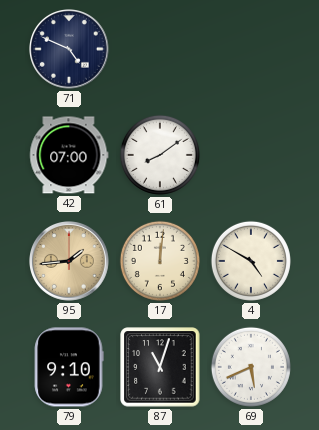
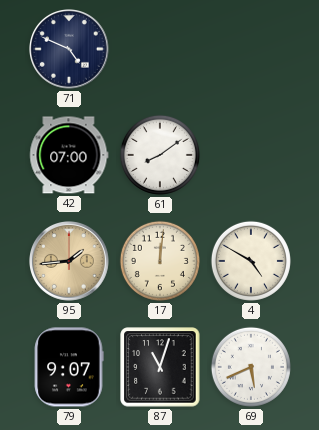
79: 9:10 -> 9:07 (69, 367)
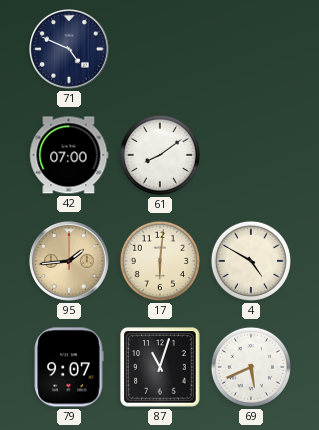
17: 12:01 -> 6:01 (160, 261)
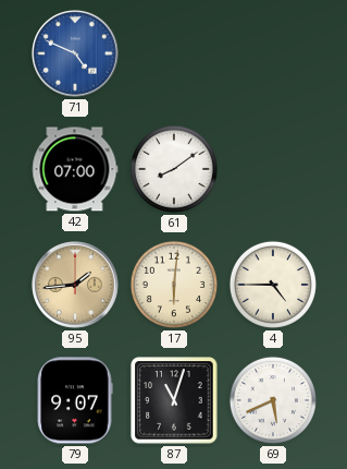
71 dial: navy -> blue (76, 55)
4: 4:50 -> 4:45 (273, 285)
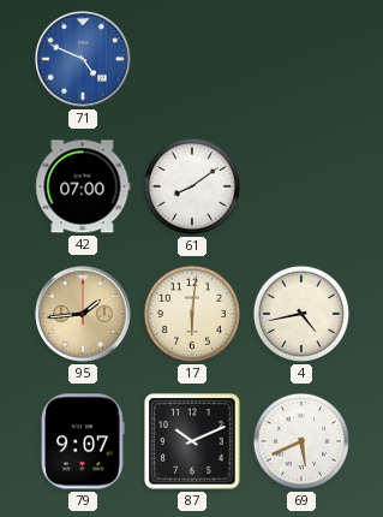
4: 4:45 -> 4:43 (301, 314)
87: 11:03 -> 10:11 (192, 441)
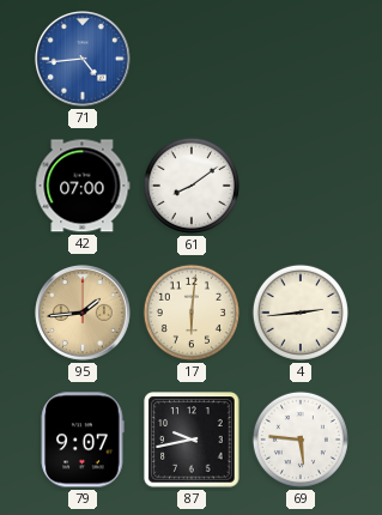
71: 4:49 -> 4:44 (84, 60)
4: 4:43 -> 2:44 (301, 313)
87: 10:11 -> 9:43 (192, 440)
69: 5:41 -> 5:46 (301, 440)
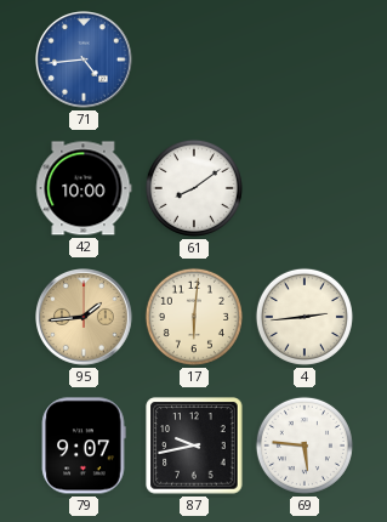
42: 07:00 -> 10:00 (84, 188)
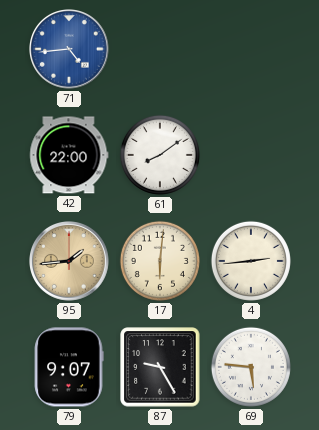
42: 10:00 -> 22:00 (69, 155)
87: 9:43 -> 9:25 (160, 367)
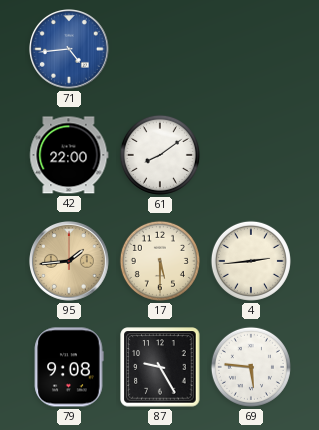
17: 6:01 -> 5:30 (160, 261)
79: 9:07 -> 9:08 (69, 367)
